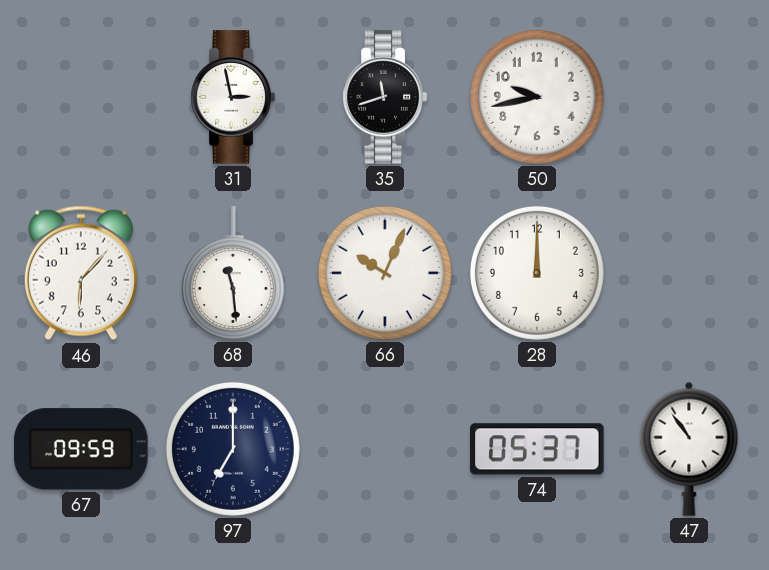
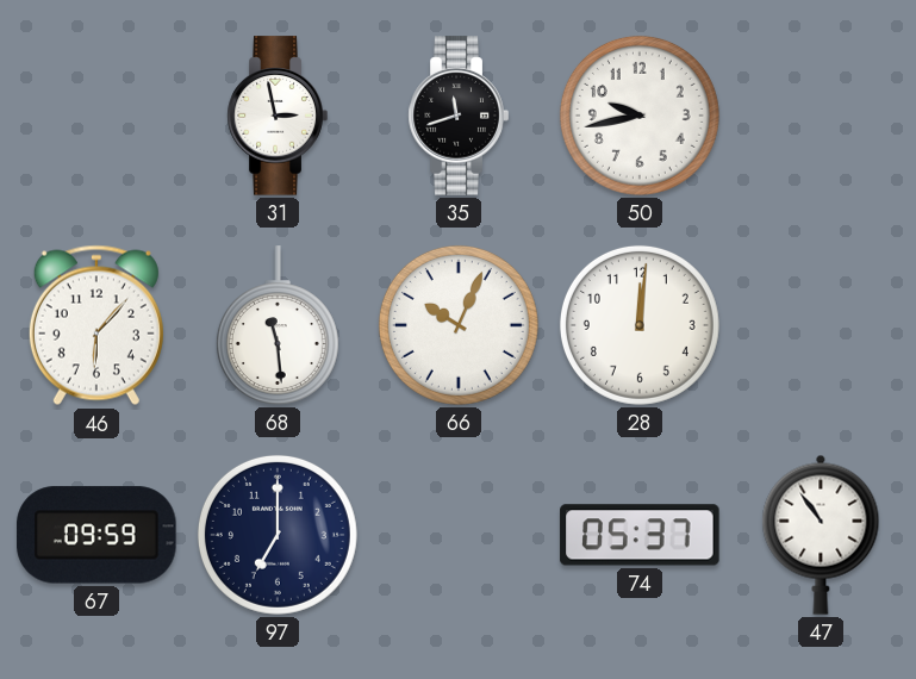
28: 12:00 -> 12:01 (640, 325)
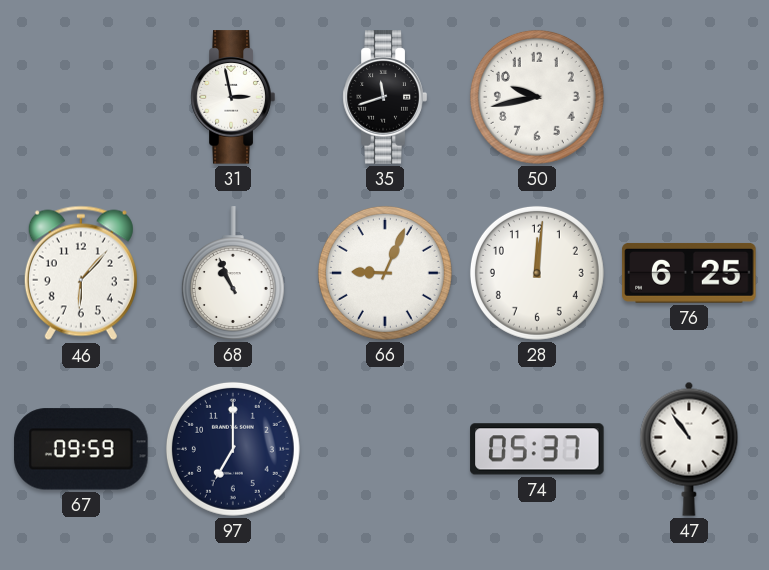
68: 11:29 -> 10:56 (233, 273)
66: 10:04 -> 9:04 (385, 273)
76: none -> 6:25 (689, 273)
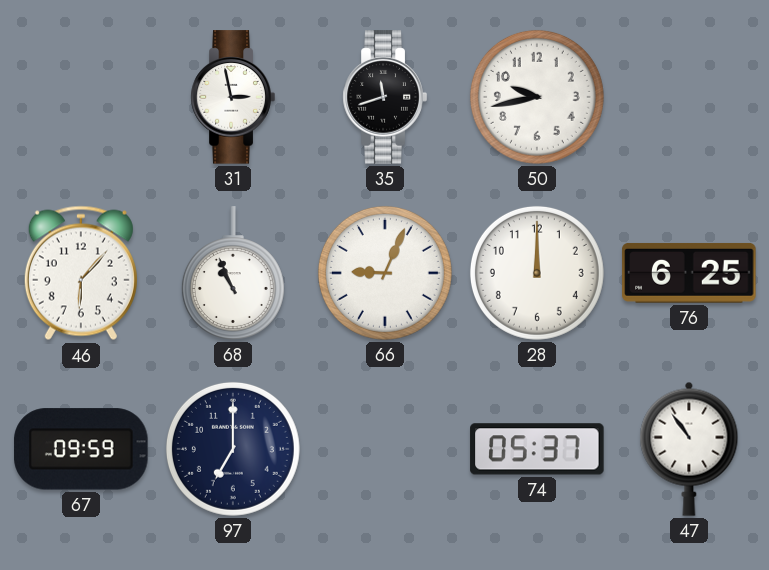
28: 12:01 -> 12:00 (537, 273)
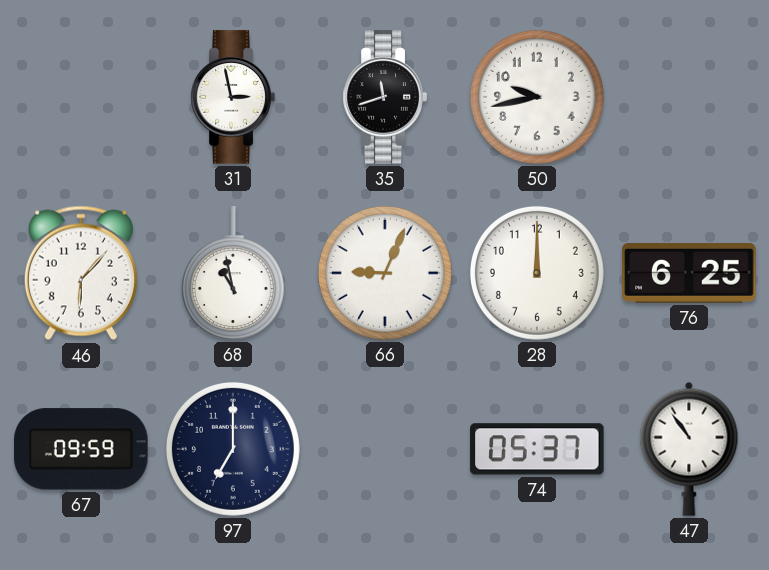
68: 10:56 -> 10:58 (233, 273)
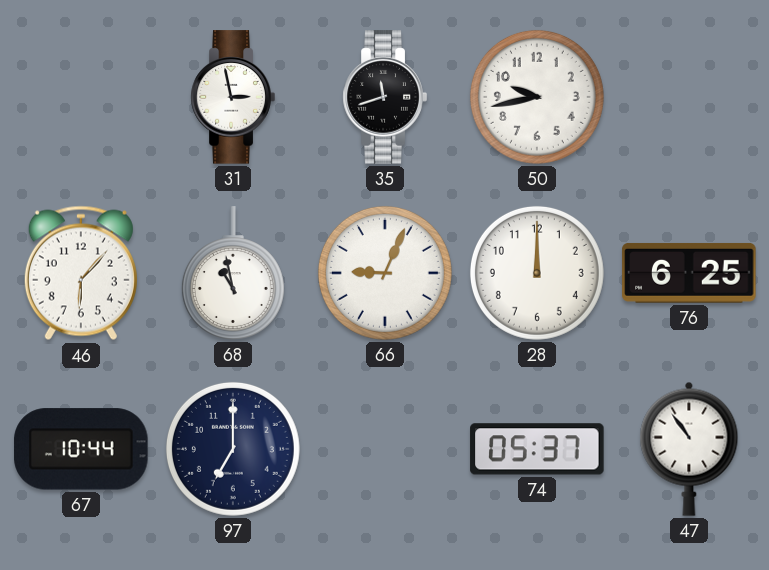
67: 09:59 -> 10:44 (81, 449)
